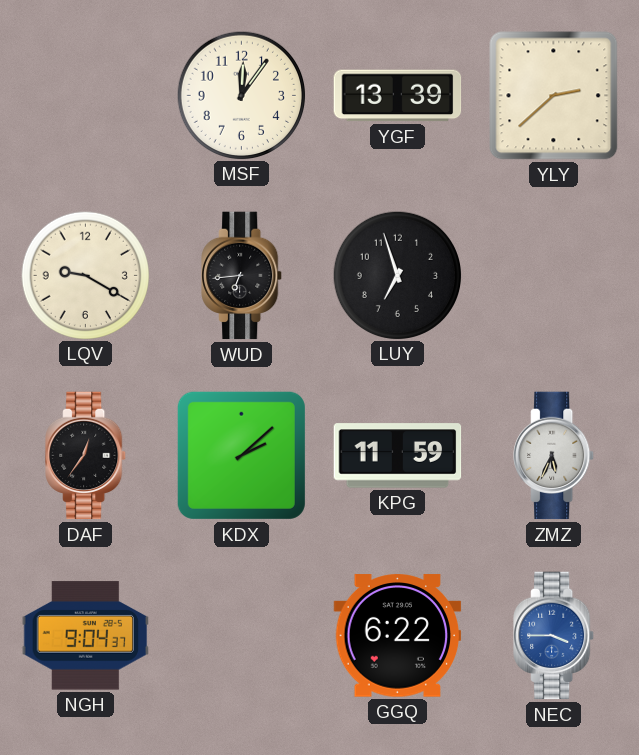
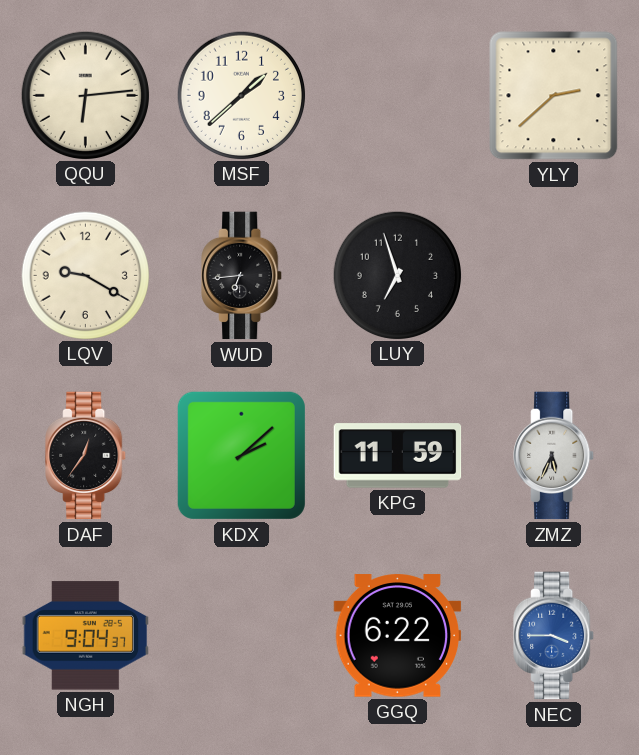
QQU: none -> 6:14 (85, 95)
MSF: 12:06 -> 1:38 (241, 95)
YGF: 13:39 -> none (398, 96)
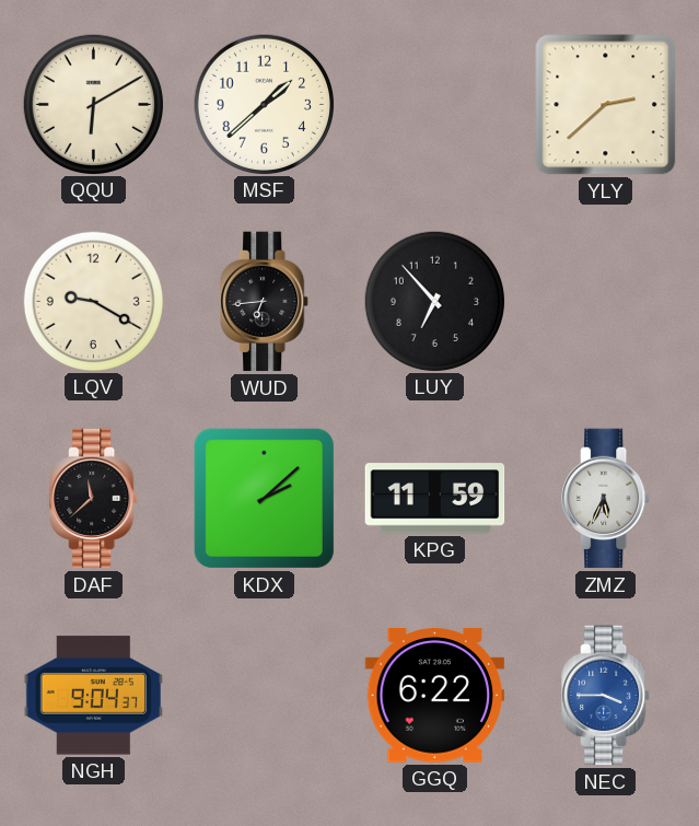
QQU: 6:14 -> 6:10 (93, 104)
LUY: 6:57 -> 6:53 (434, 301)
DAF: 12:36 -> 11:38 (94, 499)
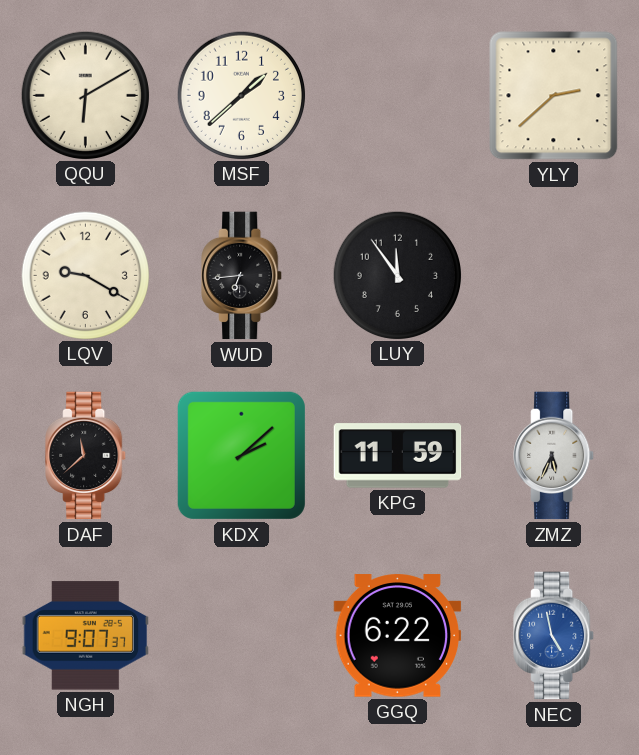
LUY: 6:53 -> 11:54 (397, 275)
NGH: 9:04 -> 9:07 (86, 636)
NEC: 3:45 -> 4:58 (554, 636)
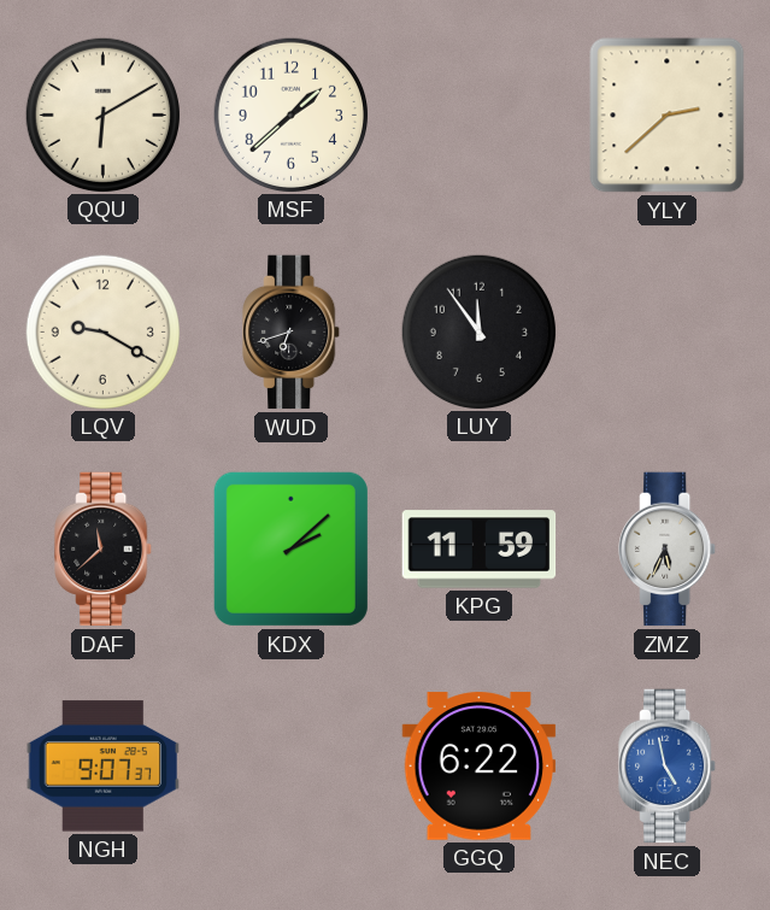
WUD: 6:44 -> 6:42 (292, 333)
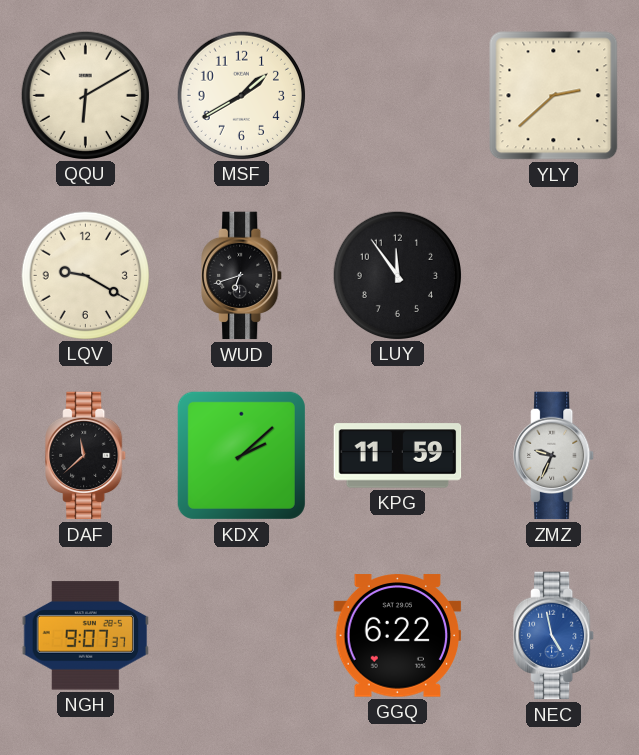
MSF: 1:38 -> 1:40 (241, 95)
ZMZ: 5:34 -> 9:34 (554, 456)
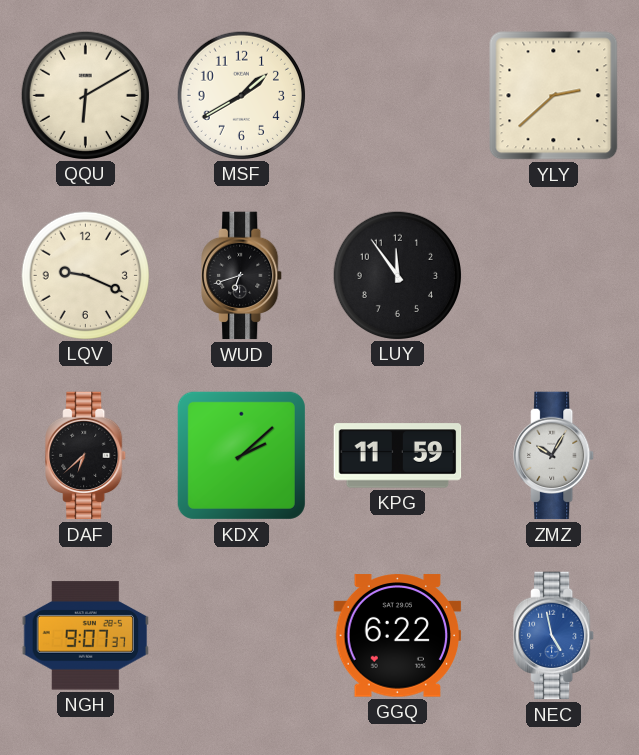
LQV: 9:20 -> 9:19 (85, 275)
DAF: 11:38 -> 6:38 (86, 456)
ZMZ: 9:34 -> 10:05 (554, 456)
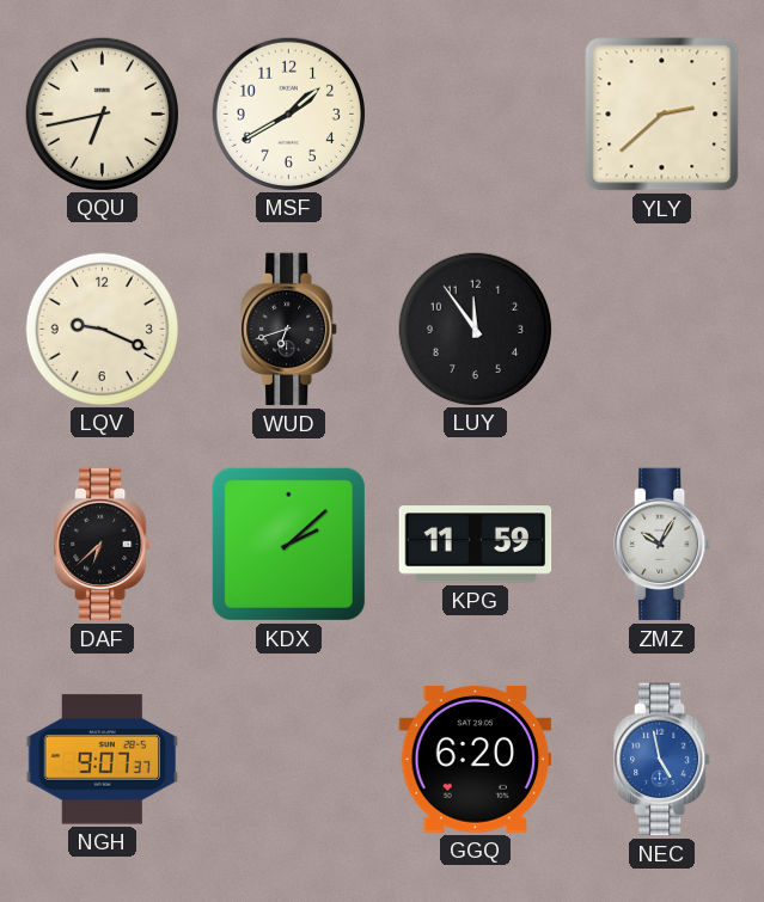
QQU: 6:10 -> 6:43 (102, 113)
GGQ: 6:22 -> 6:20 (476, 760)
